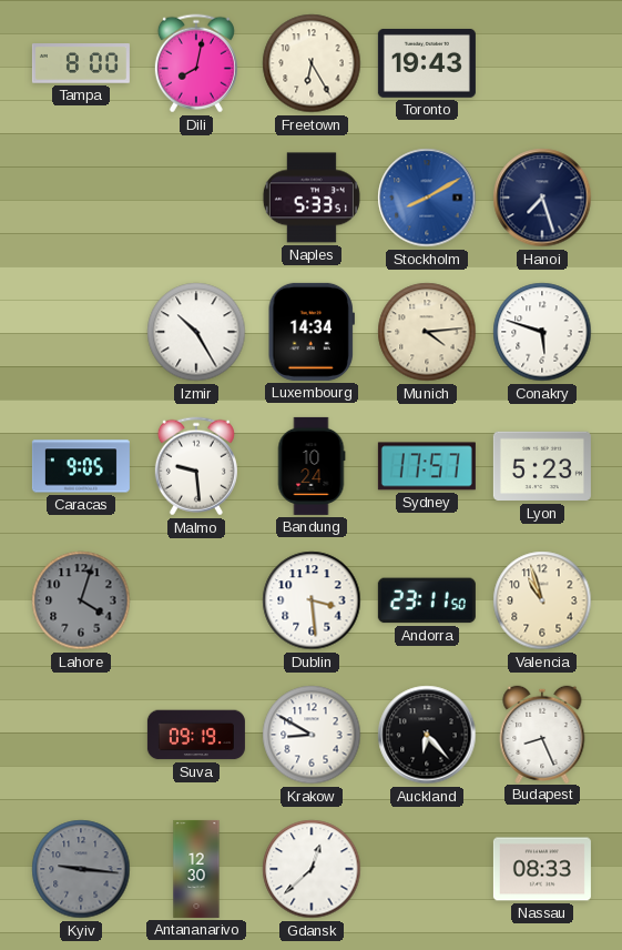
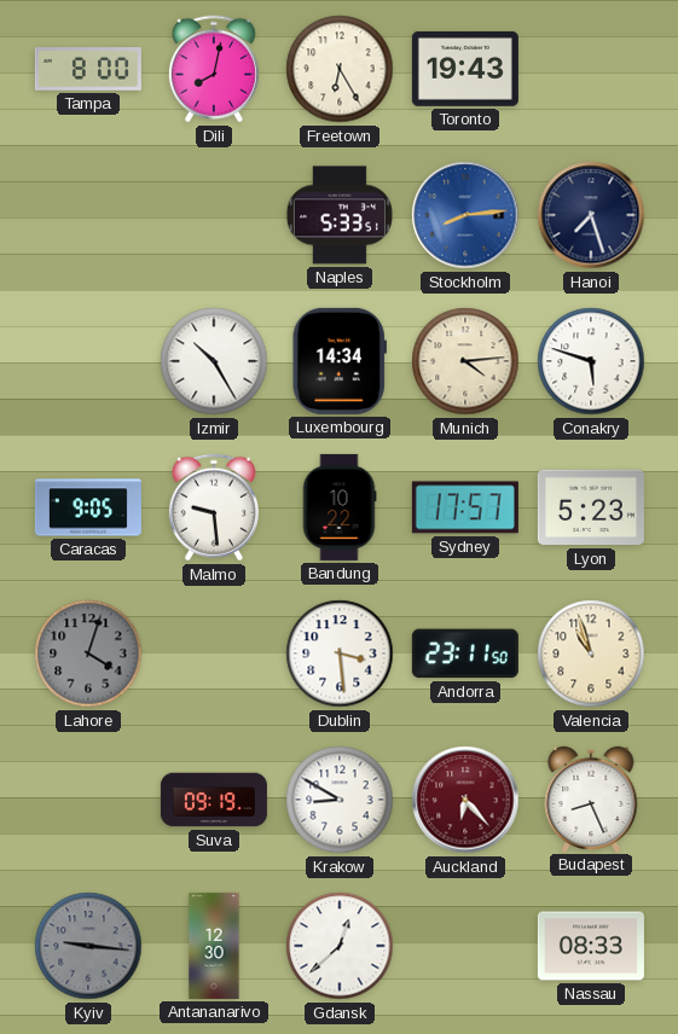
Stockholm: 8:10 -> 8:14 (465, 215)
Bandung: 10:24 -> 10:22 (340, 507)
Auckland dial: black -> burgundy (465, 800)
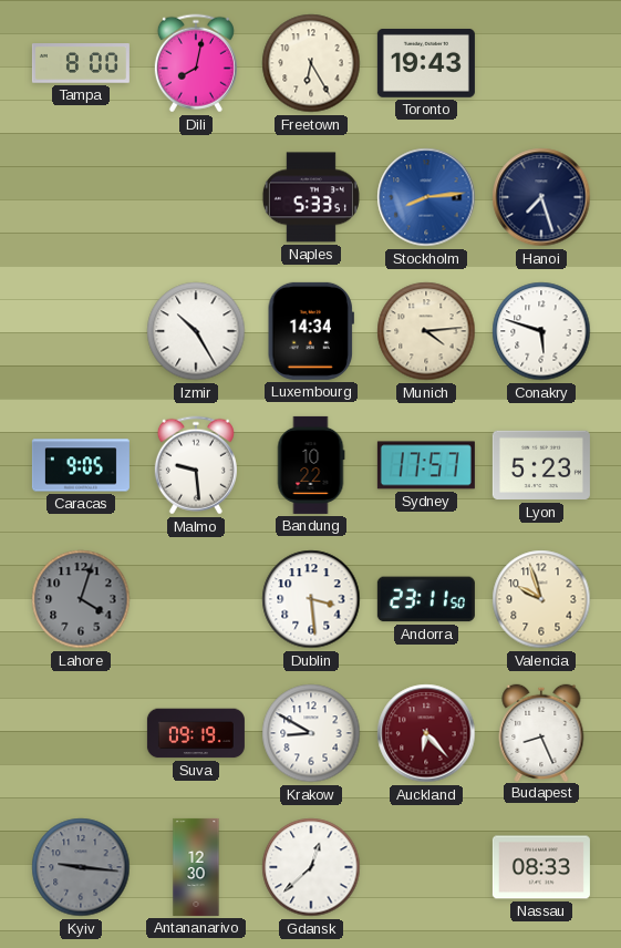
Valencia: 10:57 -> 9:57 (541, 599)
